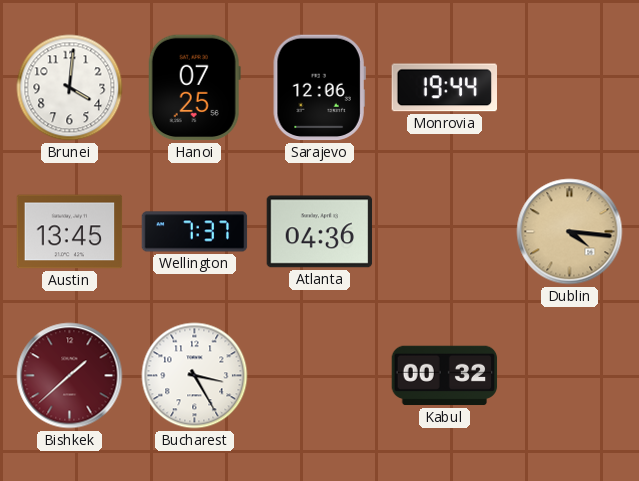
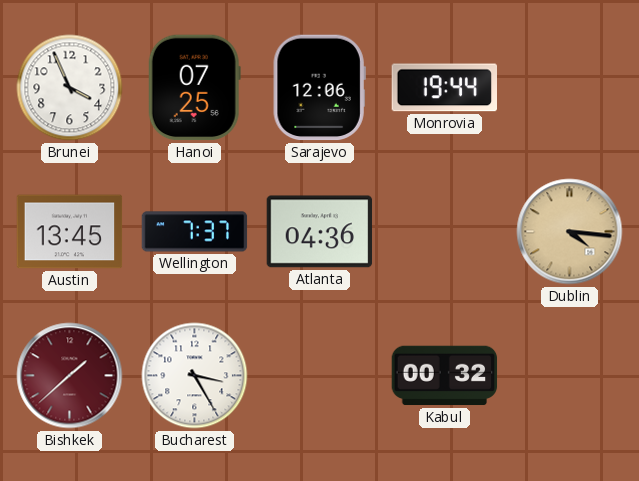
Brunei: 4:01 -> 3:56 (70, 88)
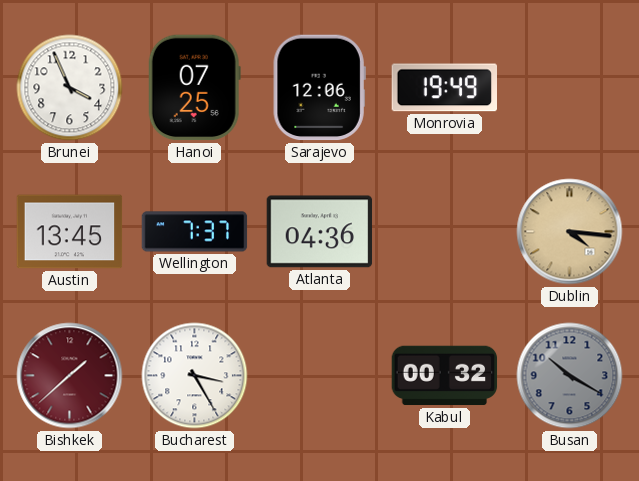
Monrovia: 19:44 -> 19:49 (444, 88)
Busan: none -> 10:20 (570, 376)
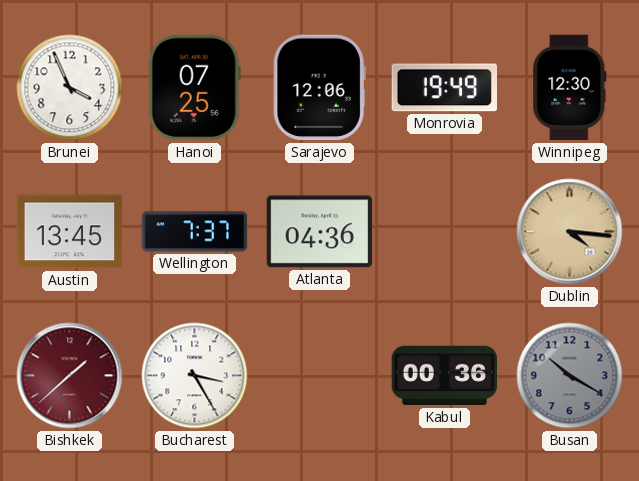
Winnipeg: none -> 12:30 (570, 88)
Kabul: 00:32 -> 00:36 (445, 376)
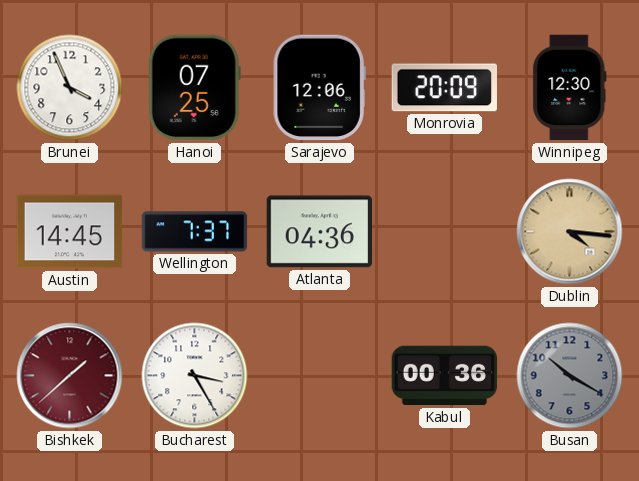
Monrovia: 19:49 -> 20:09 (444, 88)
Austin: 13:45 -> 14:45 (70, 232)
